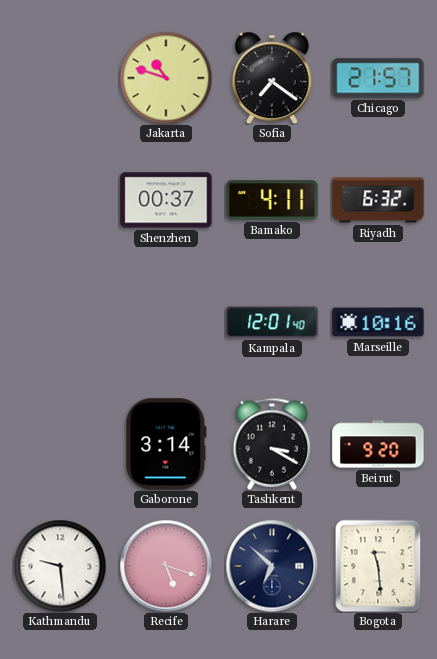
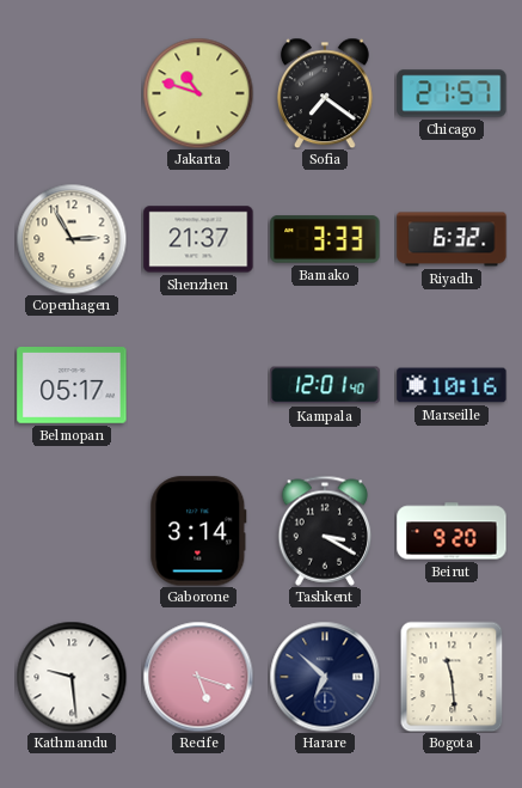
Copenhagen: none -> 2:55 (72, 239)
Shenzhen: 00:37 -> 21:37 (198, 239)
Bamako: 4:11 -> 3:33 (325, 239)
Belmopan: none -> 05:17 (72, 386)
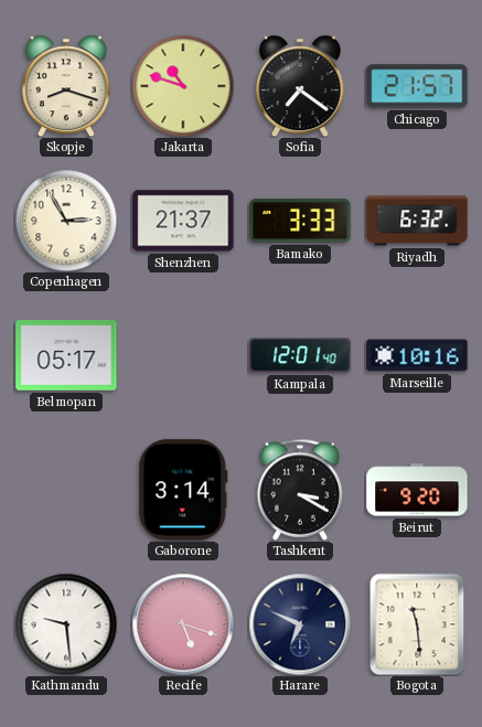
Skopje: none -> 8:18 (66, 86)
Harare: 6:52 -> 6:49 (300, 624)
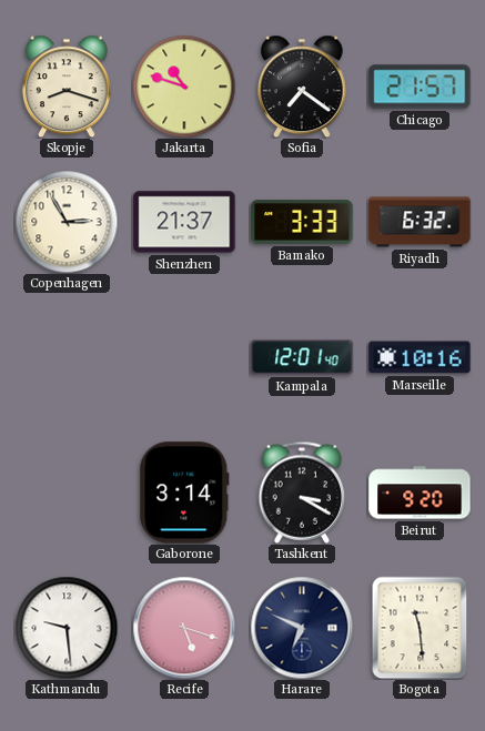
Belmopan: 05:17 -> none (66, 356)
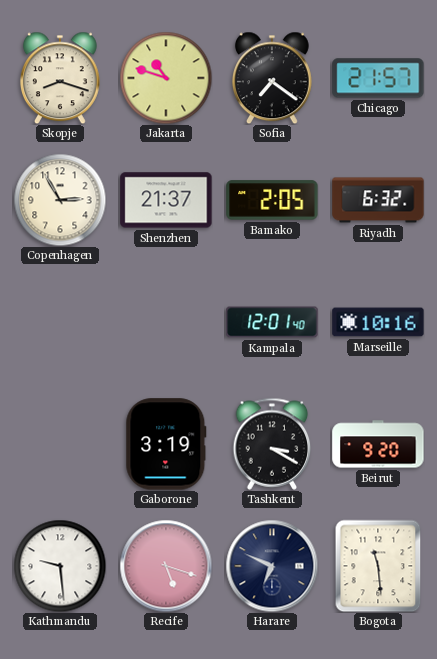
Bamako: 3:33 -> 2:05 (272, 200)
Gaborone: 3:14 -> 3:19 (166, 444)
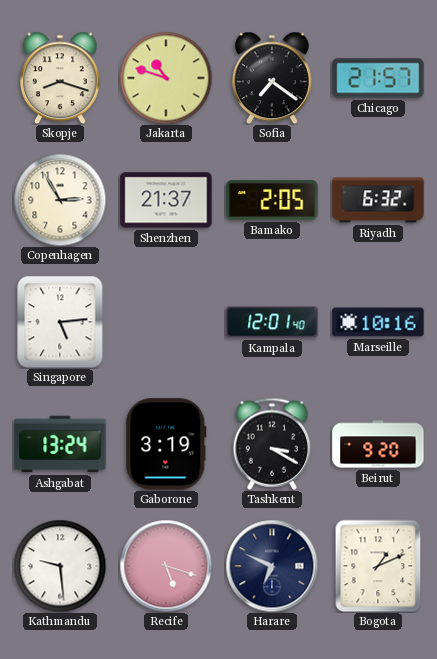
Singapore: none -> 5:14 (60, 322)
Ashgabat: none -> 13:24 (60, 444)
Bogota: 11:29 -> 1:11 (378, 566)
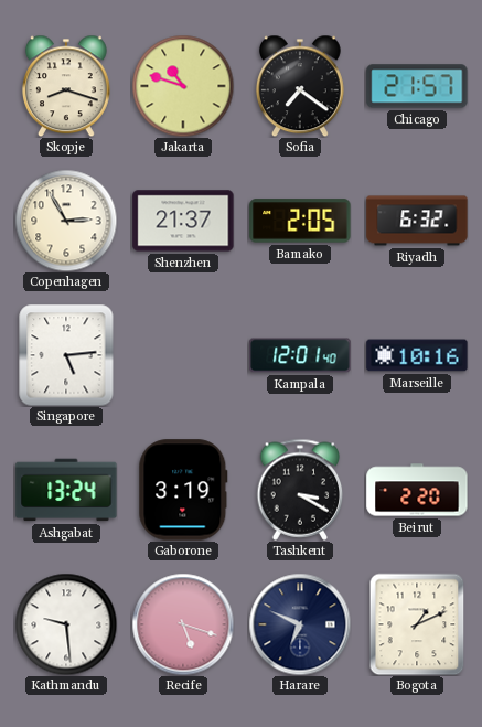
Beirut: 9:20 -> 2:20 (417, 490)
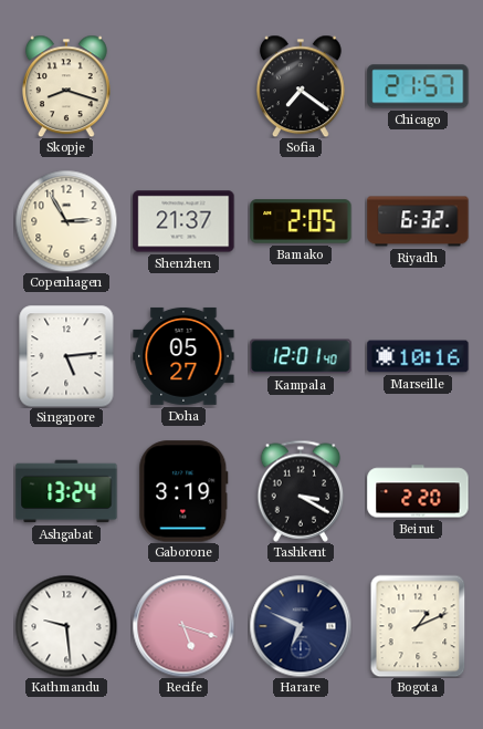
Jakarta: 10:48 -> none (183, 86)
Doha: none -> 05:27 (183, 356)
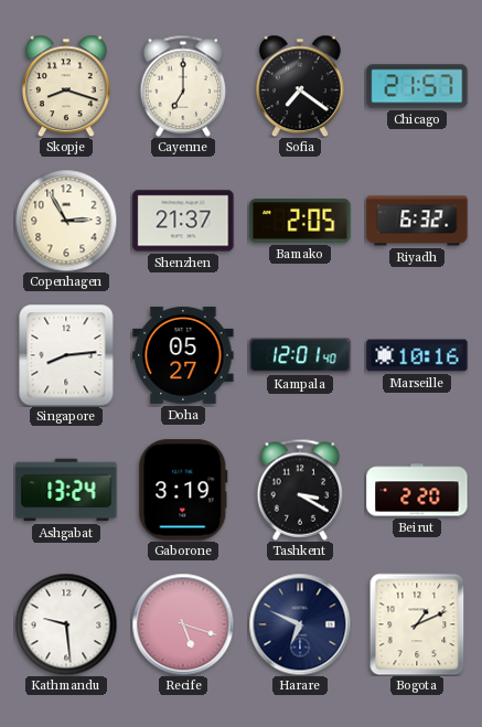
Cayenne: none -> 7:00 (183, 86)
Singapore: 5:14 -> 8:14 (66, 355)
